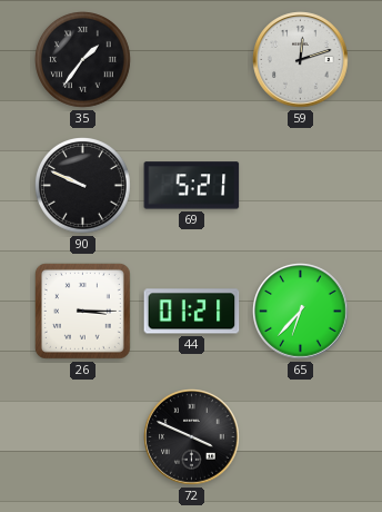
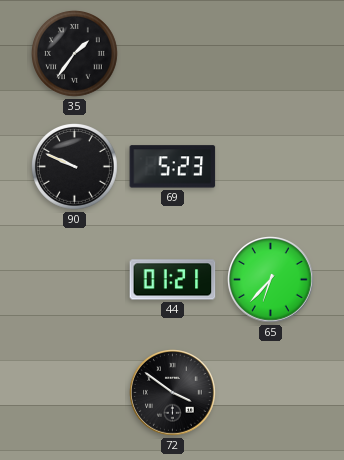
59: 12:12 -> none (301, 60)
69: 5:21 -> 5:23 (173, 167)
26: 3:15 -> none (82, 311)
72: 3:49 -> 3:51 (173, 393)
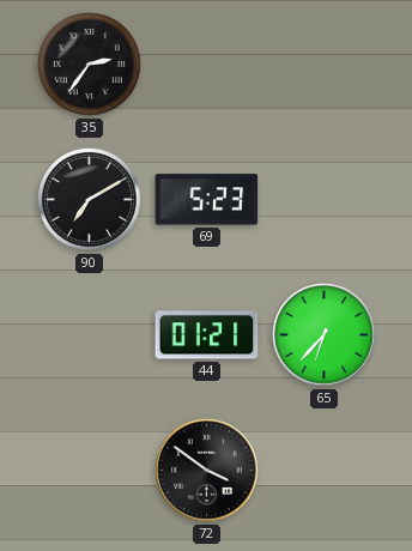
35: 1:36 -> 2:36 (90, 65)
90: 9:49 -> 7:10 (90, 200)
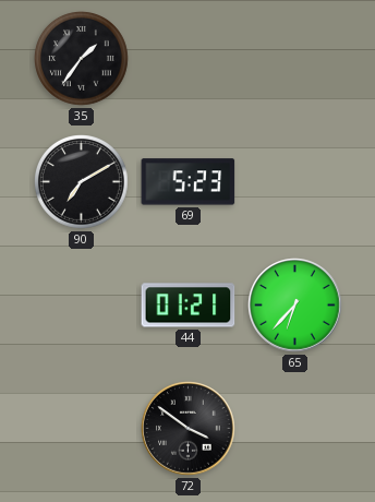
35: 2:36 -> 1:36 (82, 59)
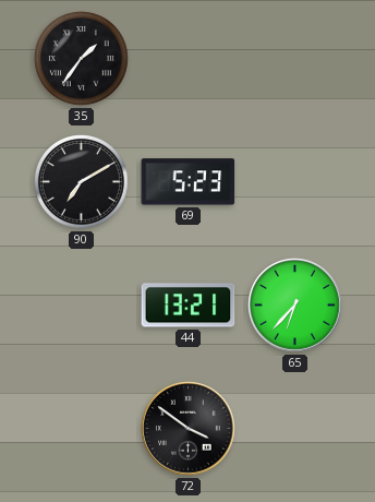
44: 01:21 -> 13:21 (189, 306)
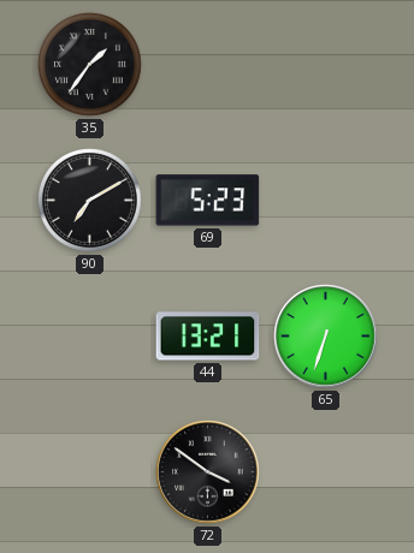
65: 6:37 -> 6:33 (326, 337)
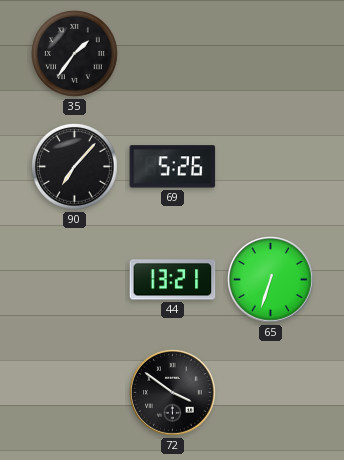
90: 7:10 -> 7:07 (75, 167)
69: 5:23 -> 5:26 (173, 167)
